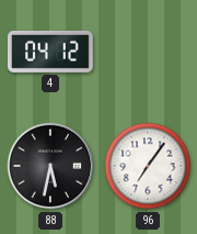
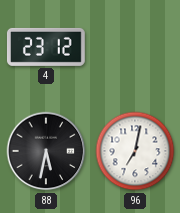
4: 04:12 -> 23:12 (46, 47)
96: 7:06 -> 7:02 (135, 151)
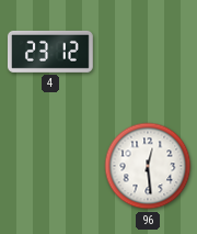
88: 5:32 -> none (46, 151)
96: 7:02 -> 12:29 (148, 166)
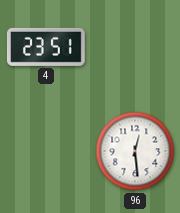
4: 23:12 -> 23:51 (46, 47)
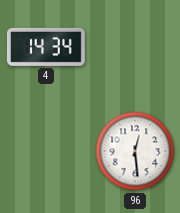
4: 23:51 -> 14:34 (46, 47)
